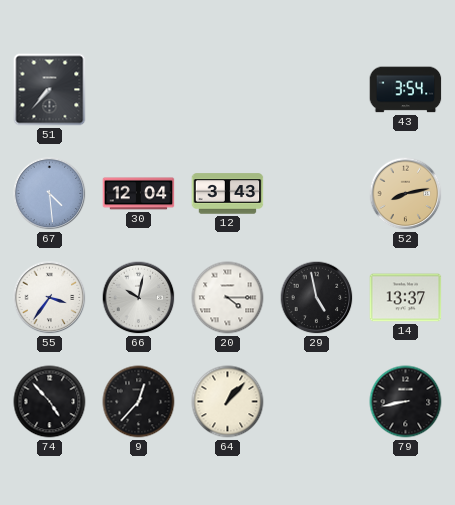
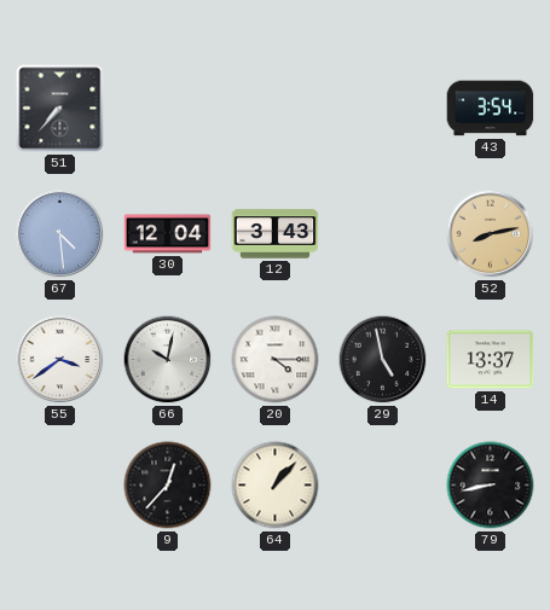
55: 3:36 -> 3:39 (60, 360)
74: 4:53 -> none (50, 402)
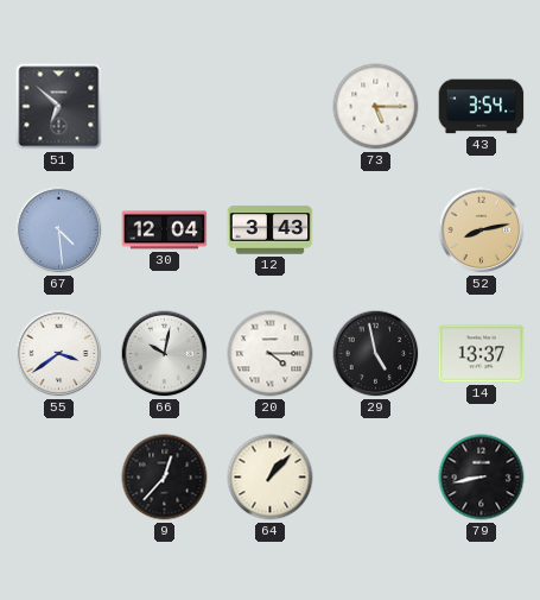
51: 7:37 -> 6:52 (59, 107)
73: none -> 5:15 (376, 107)
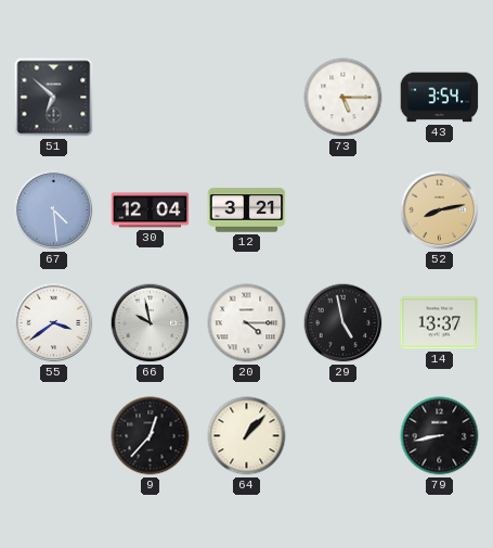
12: 3:43 -> 3:21 (247, 211)
66: 10:02 -> 9:58 (151, 323)
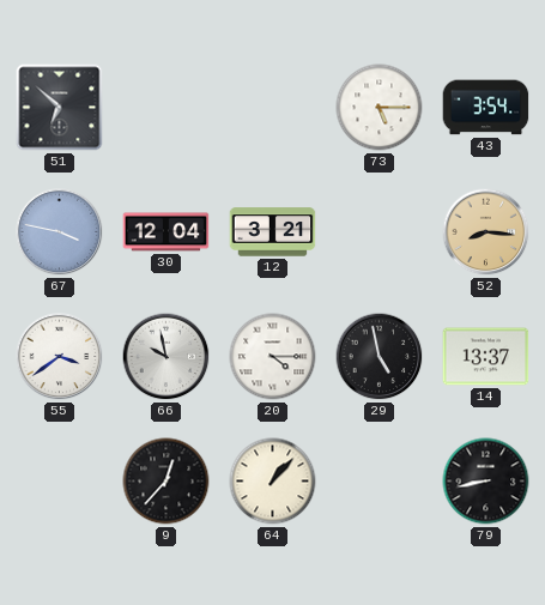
67: 4:29 -> 3:47 (60, 232)
52: 8:13 -> 8:16 (486, 232)
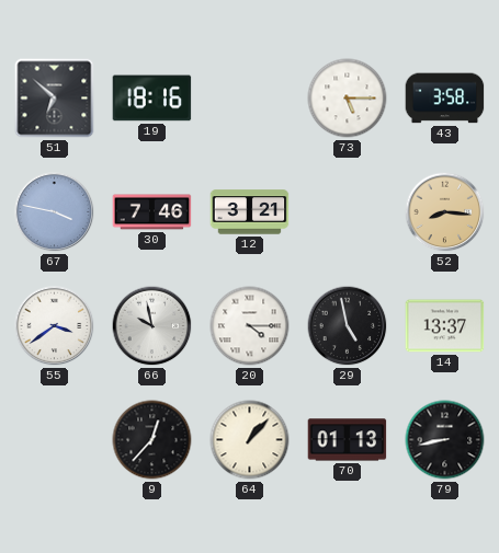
19: none -> 18:16 (152, 99)
43: 3:54 -> 3:58 (445, 99)
30: 12:04 -> 7:46 (152, 212)
70: none -> 01:13 (348, 440)
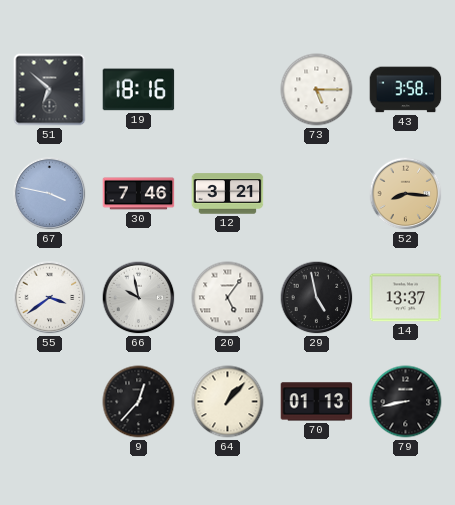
20: 4:15 -> 5:06 (228, 298)
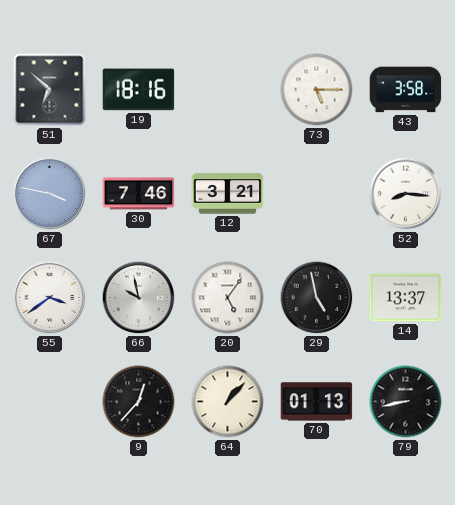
52 dial: champagne -> white (406, 194)
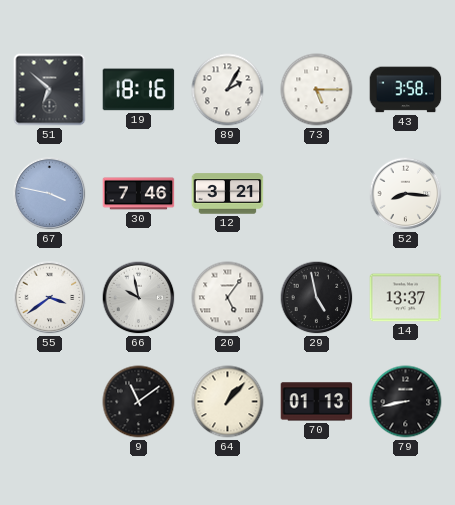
89: none -> 2:05 (228, 90)
9: 12:37 -> 11:09 (139, 402)
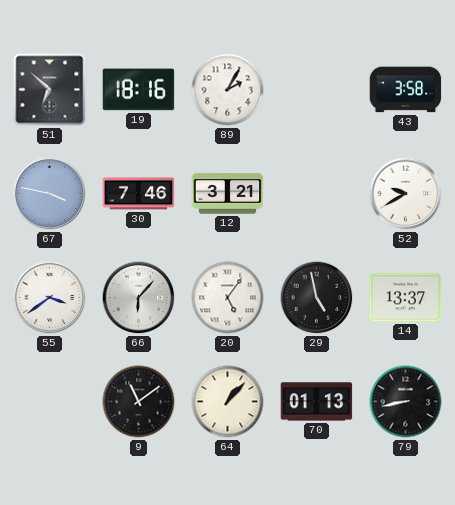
73: 5:15 -> none (317, 90)
52: 8:16 -> 9:40 (406, 194)
66: 9:58 -> 6:07 (139, 298)
